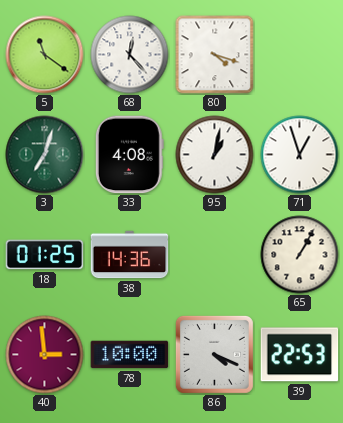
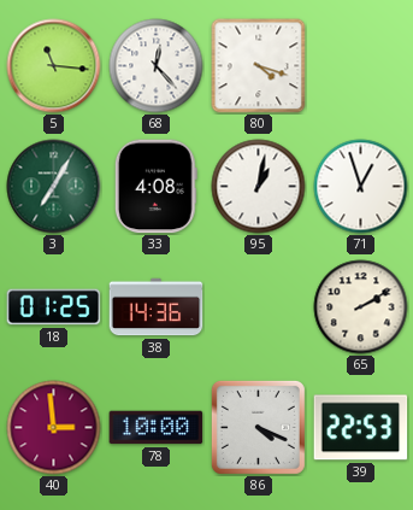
5: 11:21 -> 11:16 (54, 66)
3: 7:03 -> 7:05 (54, 187)
65: 1:05 -> 2:10 (361, 307)
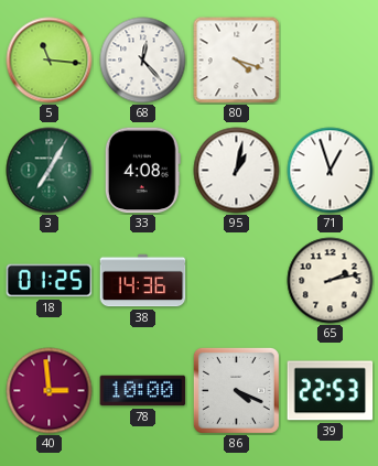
65: 2:10 -> 2:13 (331, 281)
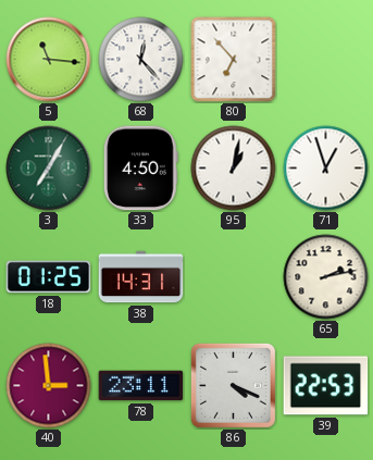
80: 4:18 -> 6:53 (234, 60)
33: 4:08 -> 4:50 (140, 169)
38: 14:36 -> 14:31 (141, 277)
78: 10:00 -> 23:11 (141, 386)
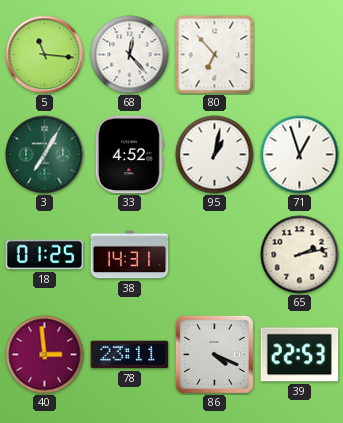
33: 4:50 -> 4:52 (129, 155)
